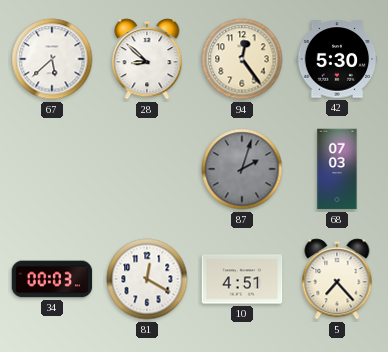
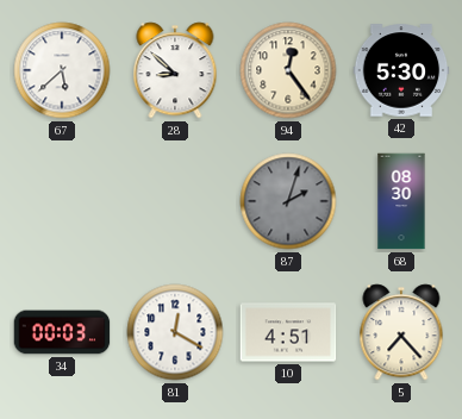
68: 07:03 -> 08:30 (401, 201)
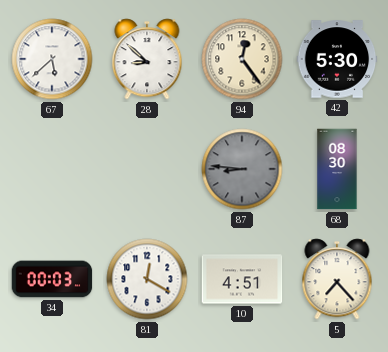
87: 2:03 -> 8:46 (242, 169)
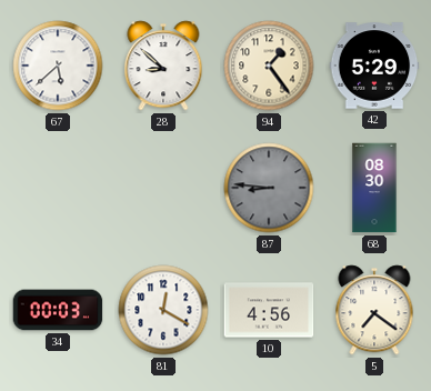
94: 12:24 -> 1:24 (269, 66)
42: 5:30 -> 5:29 (374, 66)
10: 4:51 -> 4:56 (269, 310)
5: 7:23 -> 7:21 (374, 310)
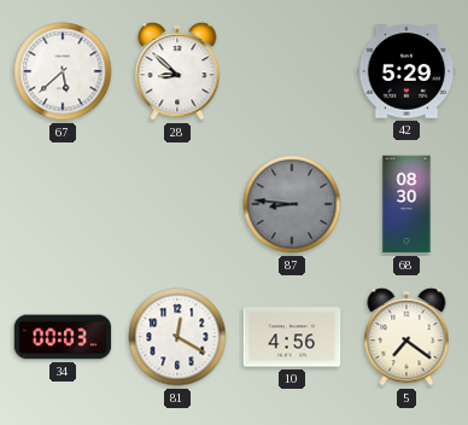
94: 1:24 -> none (269, 66)
